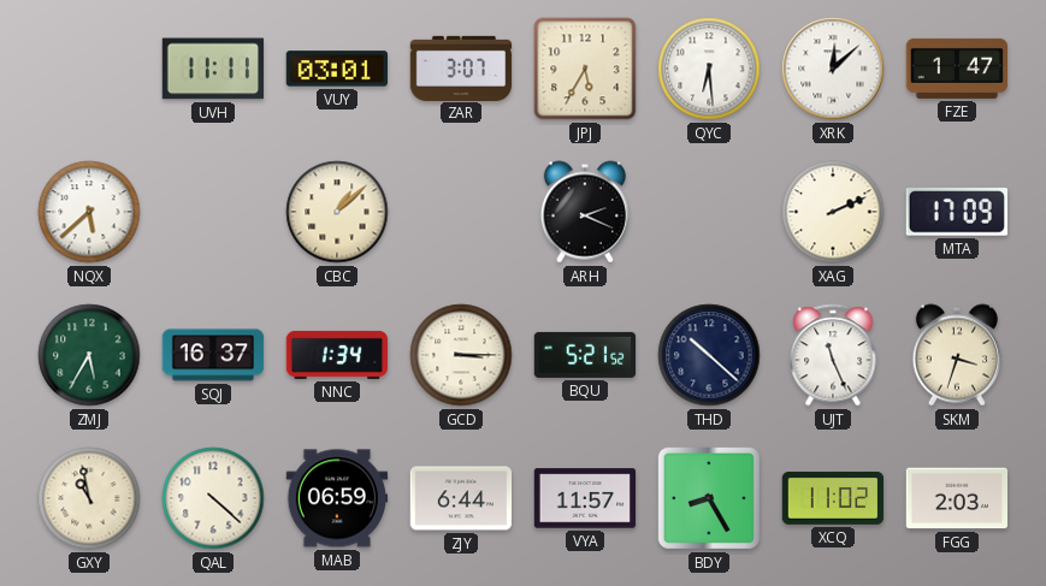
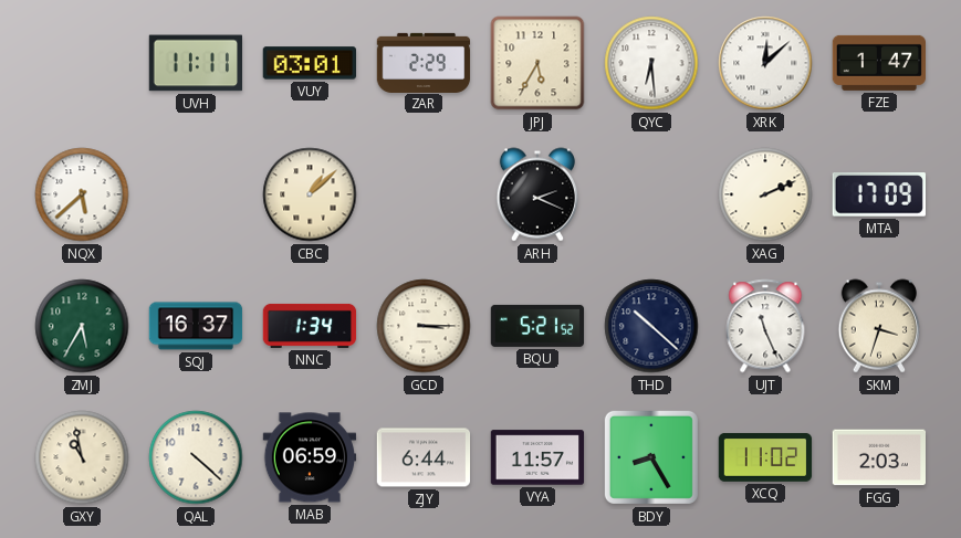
ZAR: 3:07 -> 2:29 (424, 62)
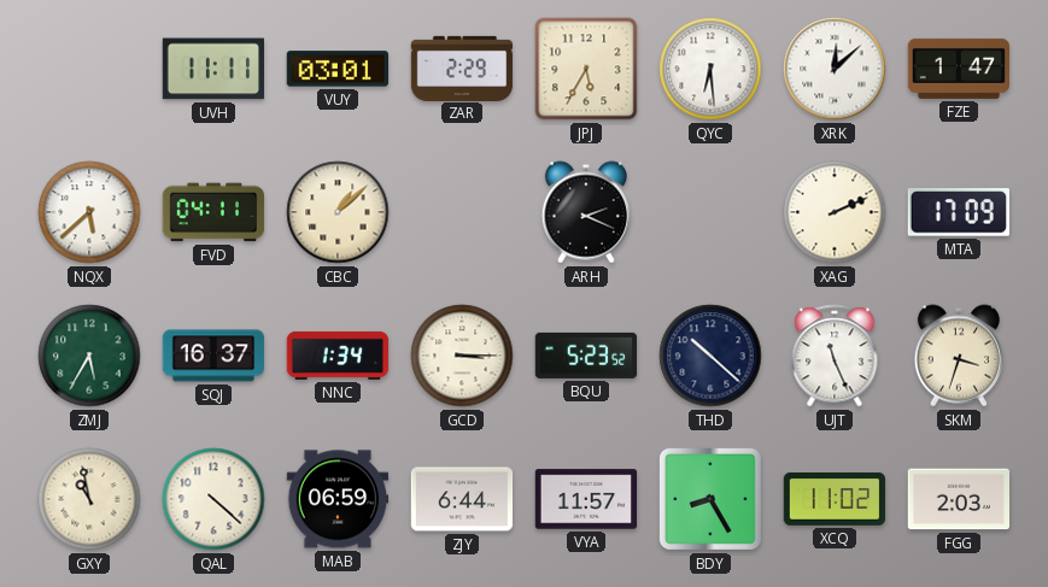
FVD: none -> 04:11 (213, 212)
BQU: 5:21 -> 5:23 (586, 356)
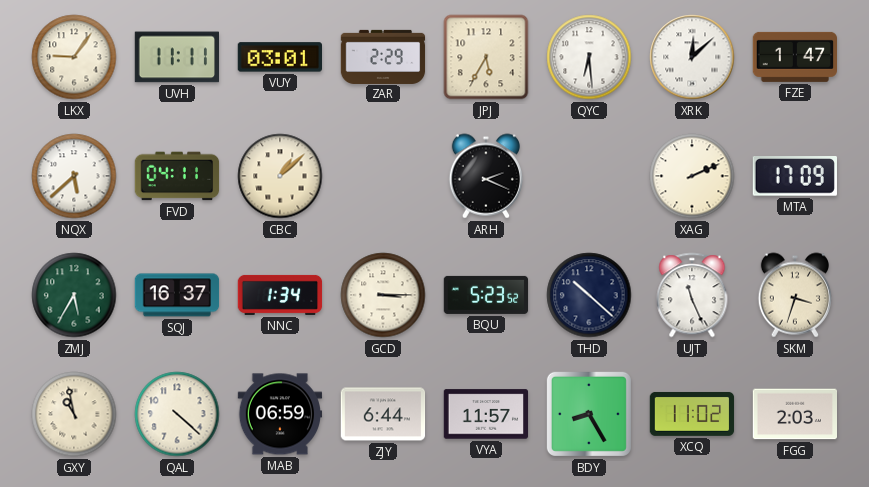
LKX: none -> 9:06 (74, 57)
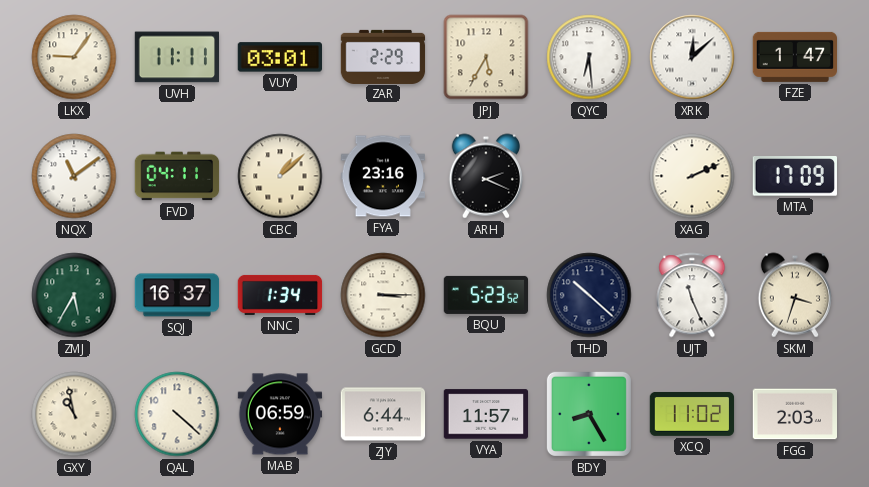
NQX: 5:38 -> 11:09 (74, 176)
FYA: none -> 23:16 (383, 176)
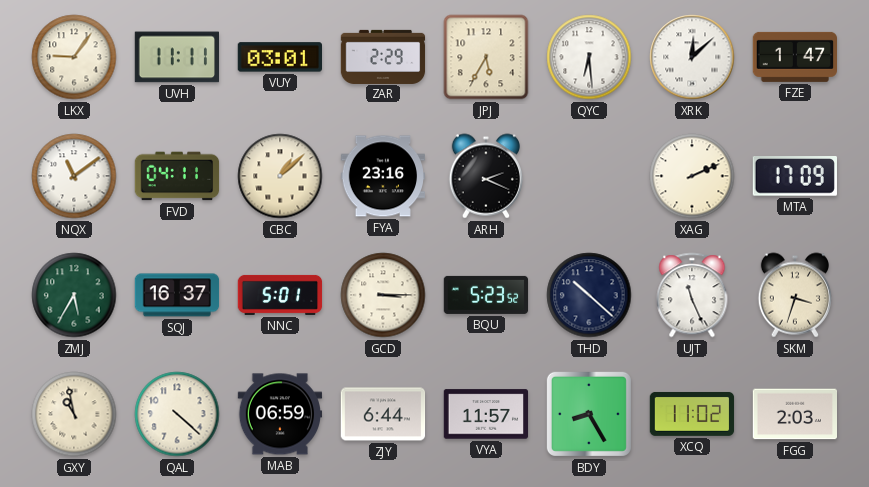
NNC: 1:34 -> 5:01 (280, 295)
